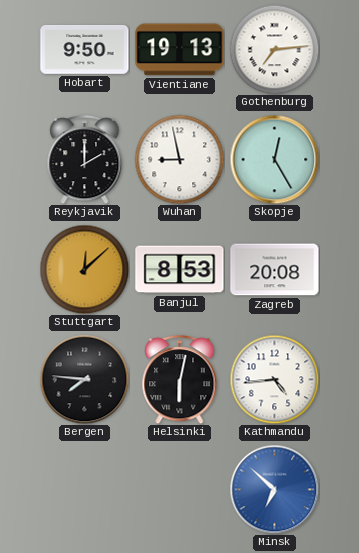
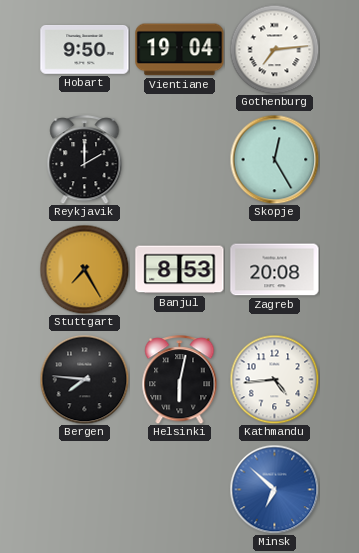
Vientiane: 19:13 -> 19:04 (180, 50)
Wuhan: 8:58 -> none (179, 159)
Stuttgart: 12:08 -> 7:25 (84, 269)
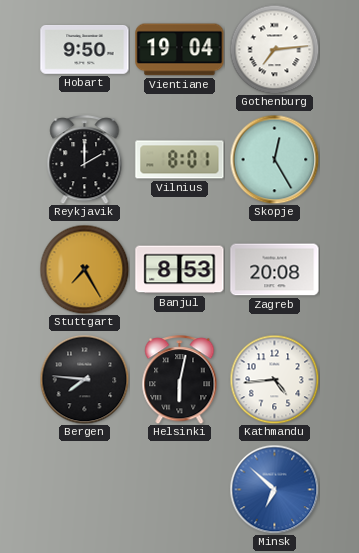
Vilnius: none -> 8:01 (180, 160)
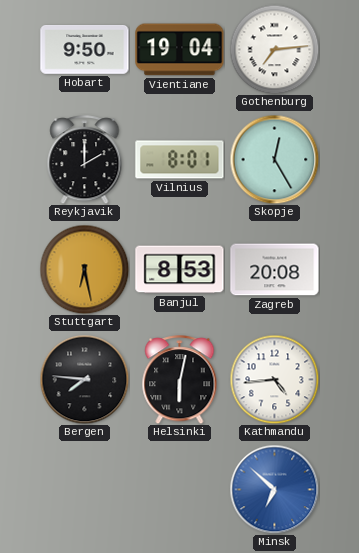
Stuttgart: 7:25 -> 6:28 (84, 269)
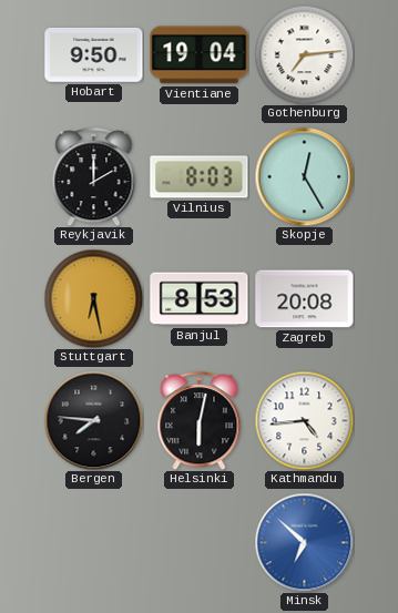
Vilnius: 8:01 -> 8:03 (200, 177)
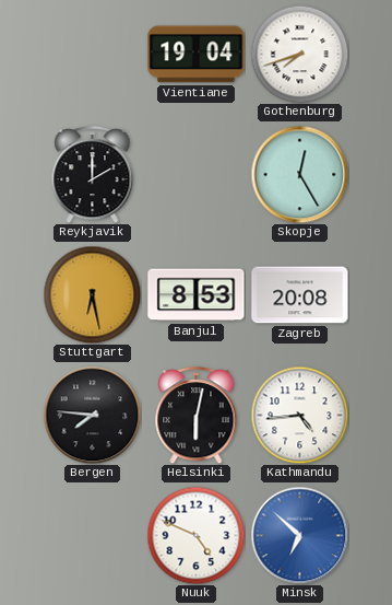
Hobart: 9:50 -> none (94, 55)
Gothenburg: 7:14 -> 7:42 (299, 54)
Vilnius: 8:03 -> none (200, 177)
Nuuk: none -> 4:49 (195, 535)
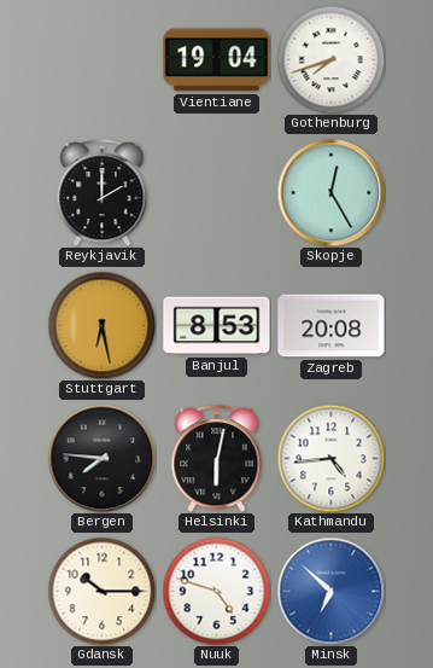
Gdansk: none -> 10:15 (101, 591)
Nuuk: 4:49 -> 4:48 (216, 591)
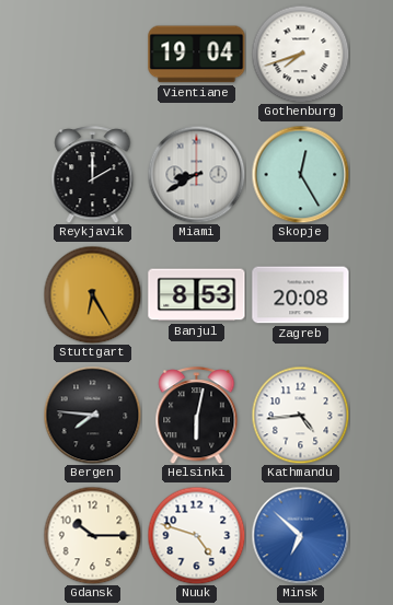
Miami: none -> 8:40 (196, 174)
Stuttgart: 6:28 -> 6:25 (92, 294)
